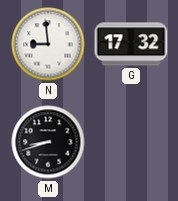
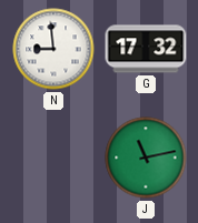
M: 8:42 -> none (48, 142)
J: none -> 11:13 (146, 158)
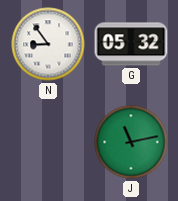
N: 8:59 -> 8:54 (48, 44)
G: 17:32 -> 05:32 (131, 44)
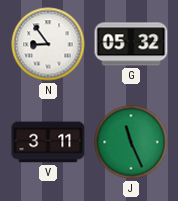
V: none -> 3:11 (48, 142)
J: 11:13 -> 11:26 (131, 142)
